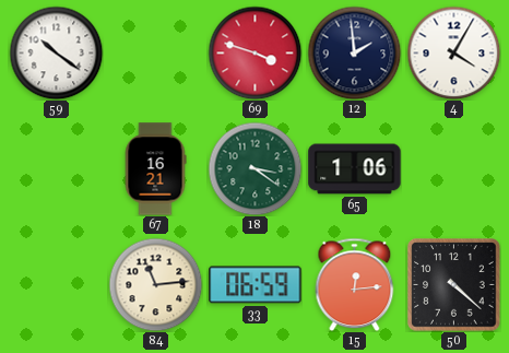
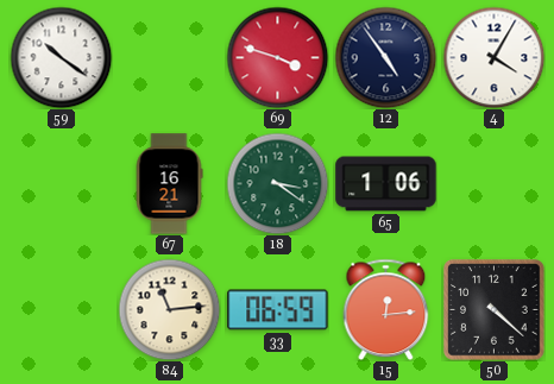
12: 1:59 -> 4:54 (385, 57)
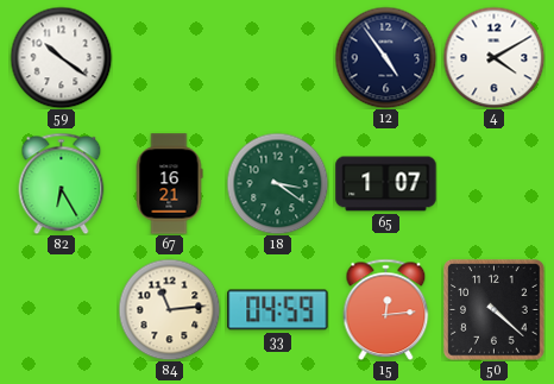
69: 3:48 -> none (277, 57)
4: 4:05 -> 4:10 (493, 57)
82: none -> 6:25 (62, 183)
65: 1:06 -> 1:07 (386, 184)
33: 06:59 -> 04:59 (278, 310)
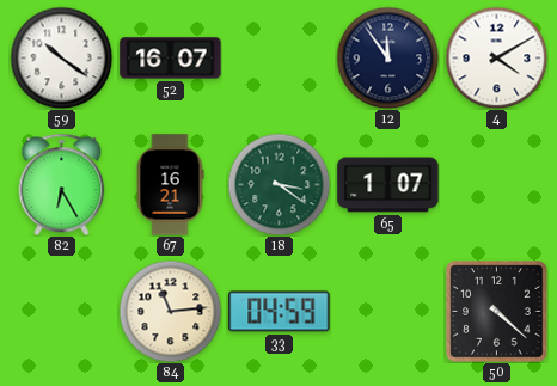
52: none -> 16:07 (171, 59)
12: 4:54 -> 11:54 (387, 57)
15: 12:14 -> none (386, 309)
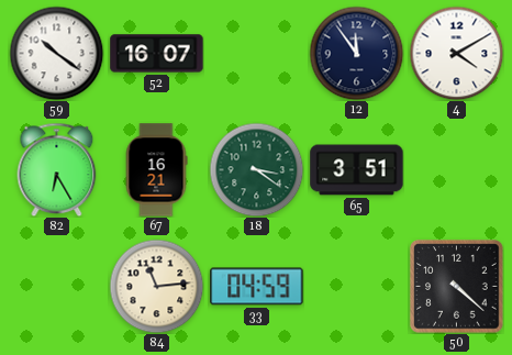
65: 1:07 -> 3:51 (357, 170)
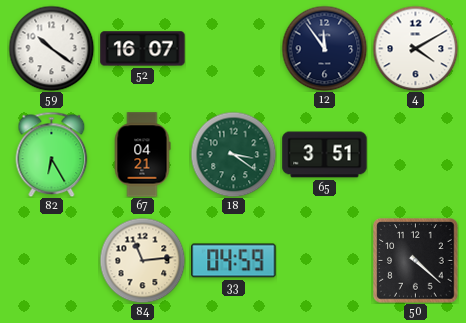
67: 16:21 -> 04:21 (142, 155)
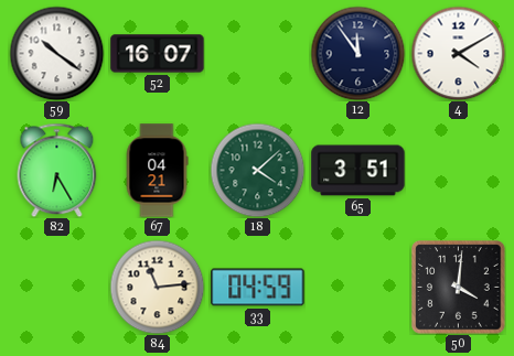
18: 3:21 -> 4:08 (257, 170)
50: 4:22 -> 4:01 (459, 288)
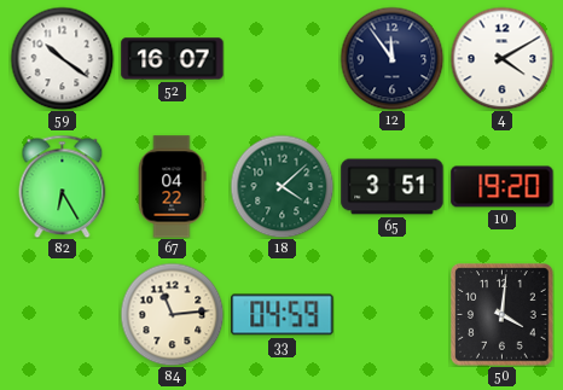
67: 04:21 -> 04:22 (172, 187)
10: none -> 19:20 (503, 187)
